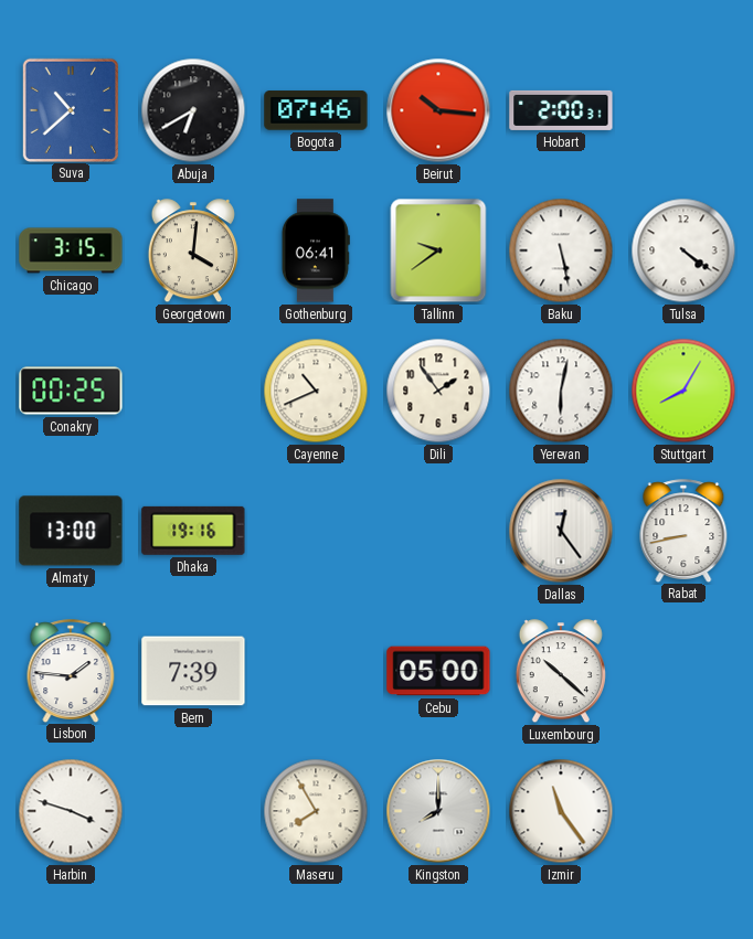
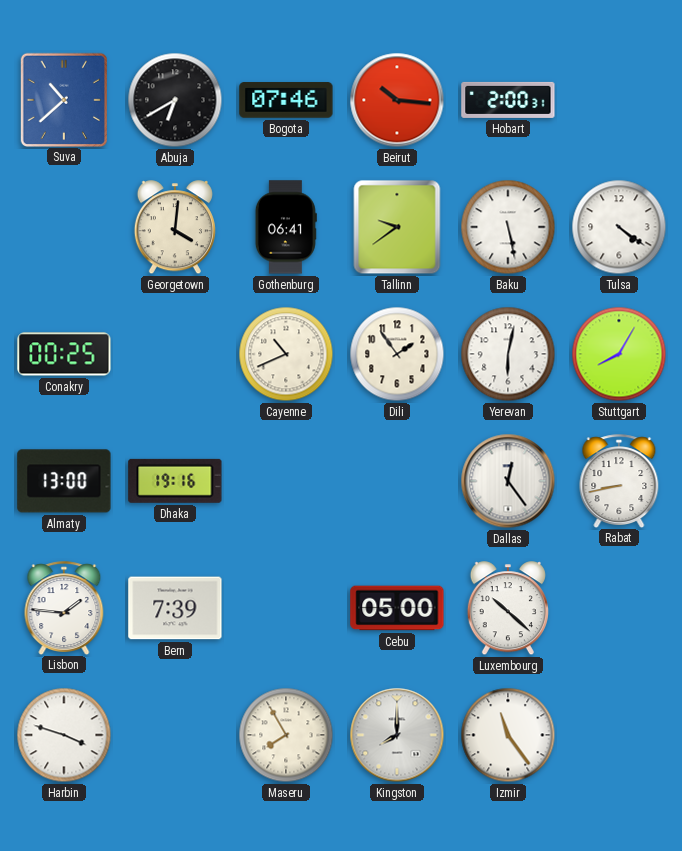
Chicago: 3:15 -> none (71, 250)
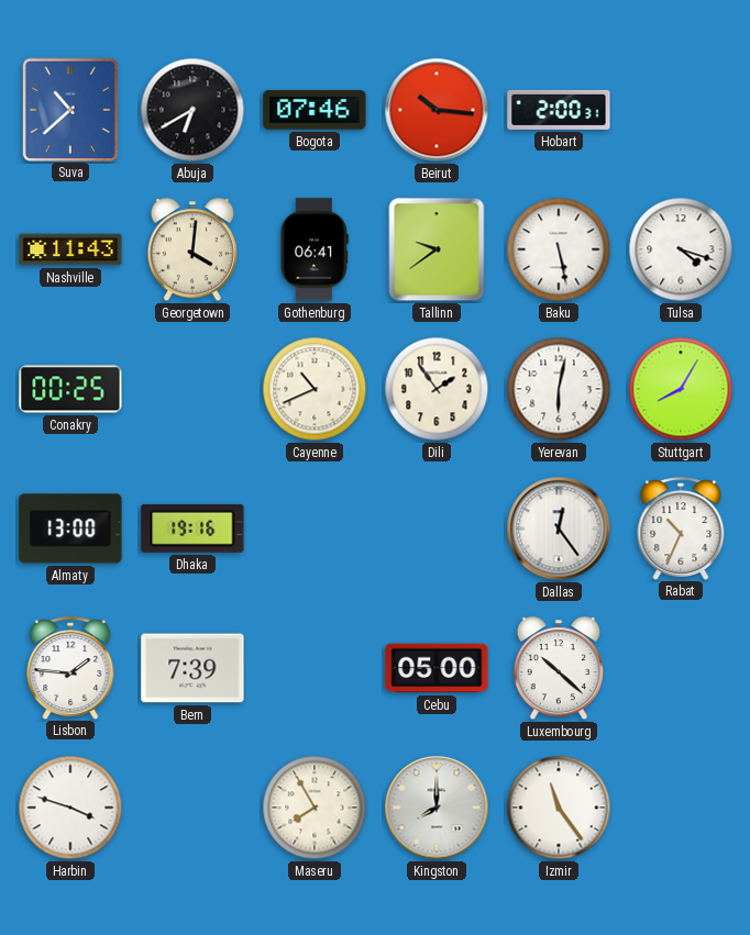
Nashville: none -> 11:43 (70, 249)
Tulsa: 4:21 -> 4:18 (681, 249)
Rabat: 8:43 -> 10:34 (681, 528)
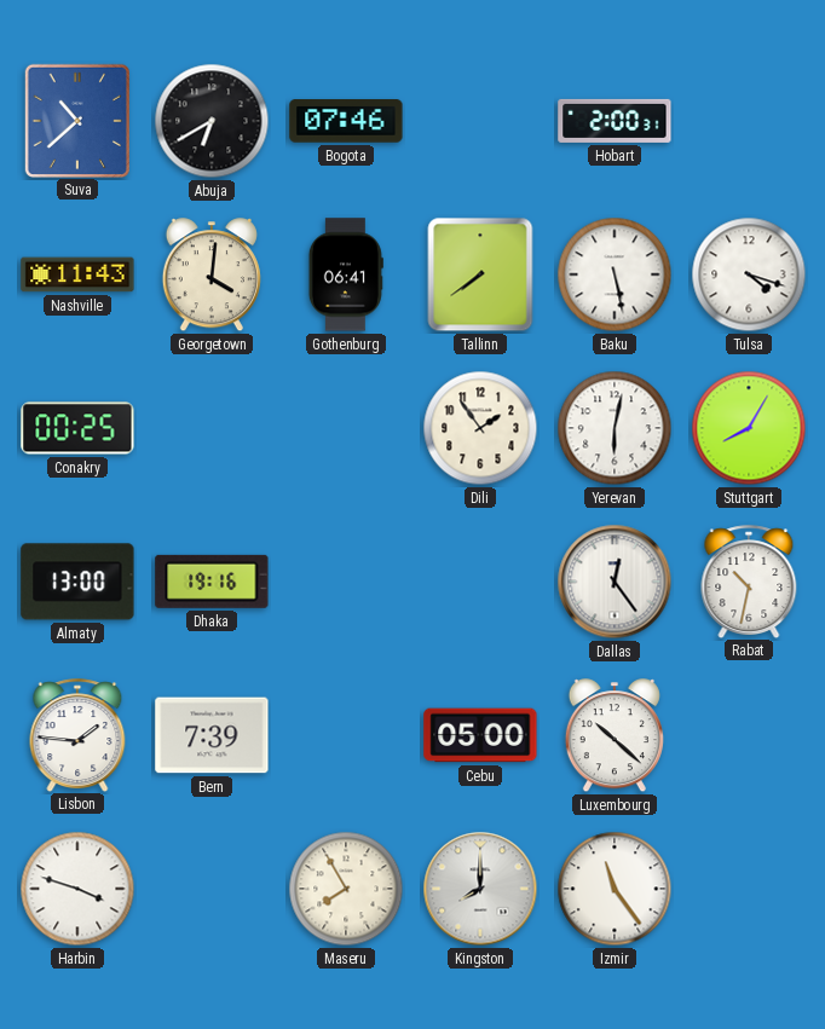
Beirut: 10:16 -> none (437, 110)
Tallinn: 9:39 -> 7:39 (480, 274)
Cayenne: 10:41 -> none (315, 389)
Rabat: 10:34 -> 10:32 (749, 582)
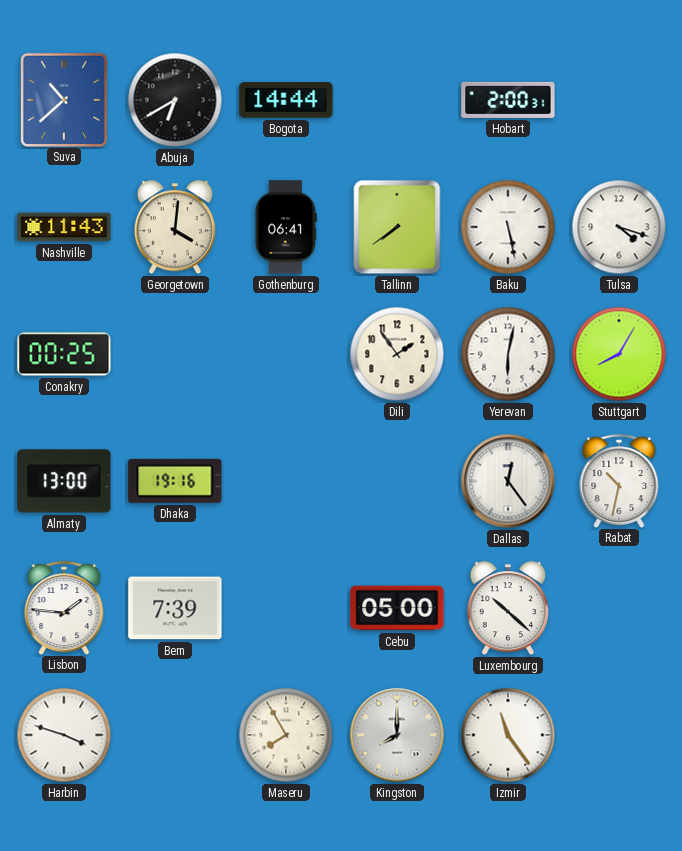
Bogota: 07:46 -> 14:44 (286, 100)
